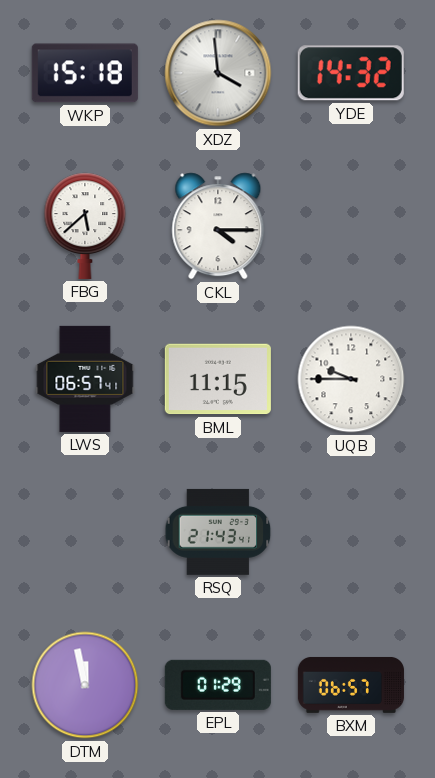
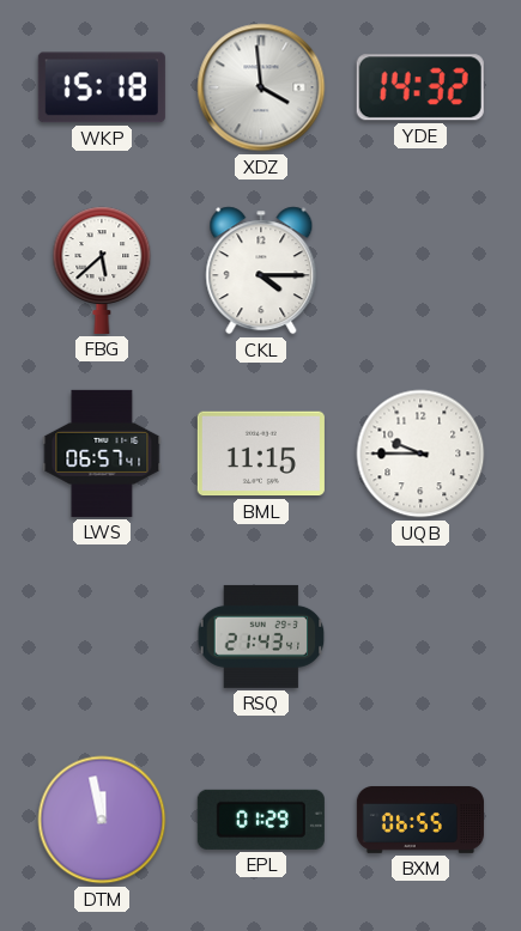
BXM: 06:57 -> 06:55 (420, 820)
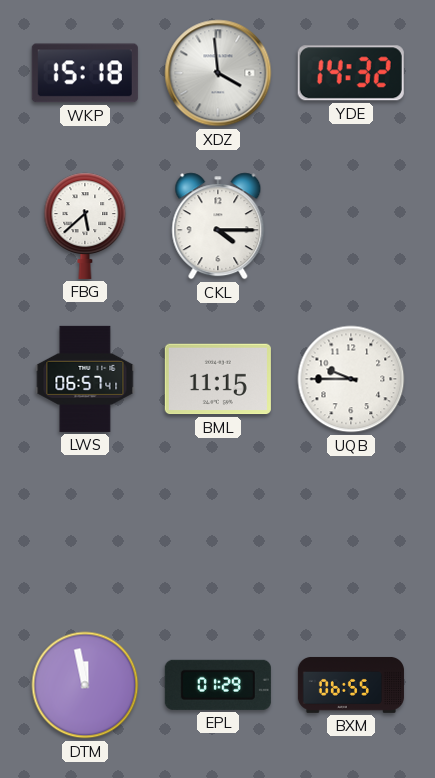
RSQ: 21:43 -> none (261, 637)
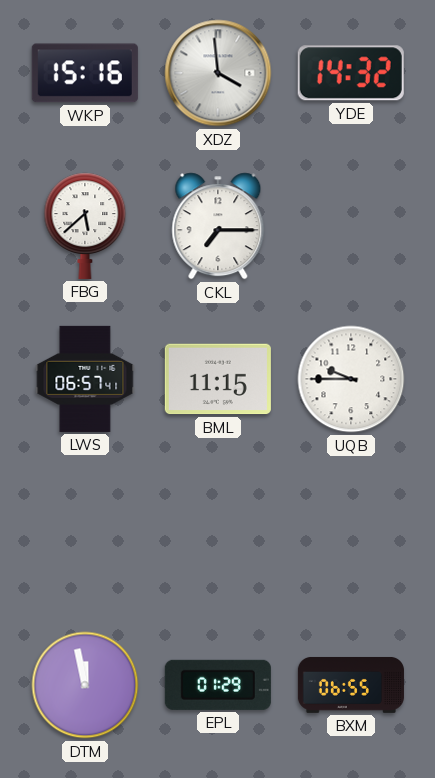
WKP: 15:18 -> 15:16 (85, 73)
CKL: 4:15 -> 7:15 (218, 226)
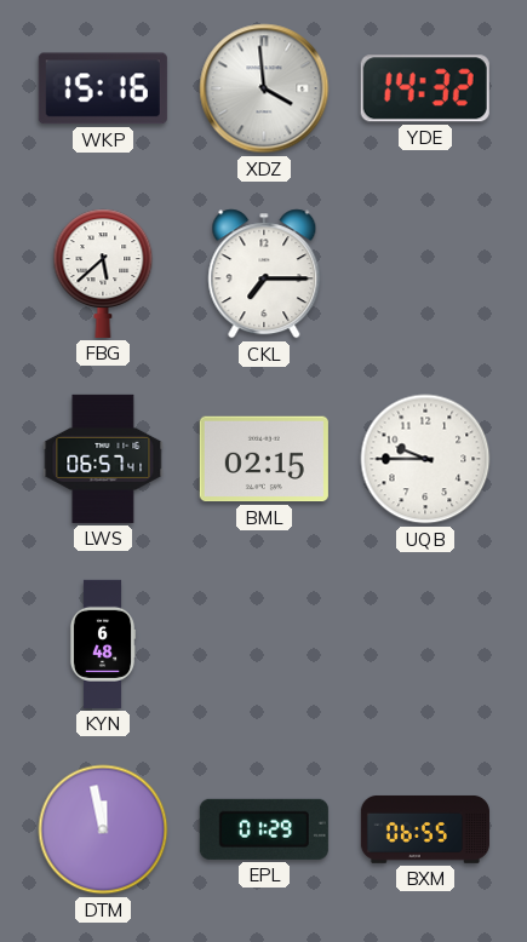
BML: 11:15 -> 02:15 (264, 459)
KYN: none -> 6:48 (103, 644)
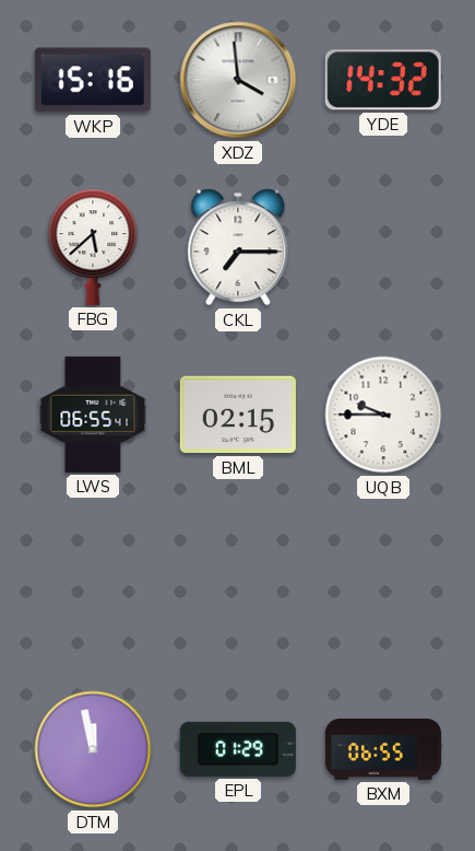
LWS: 06:57 -> 06:55 (93, 415)
KYN: 6:48 -> none (103, 644)
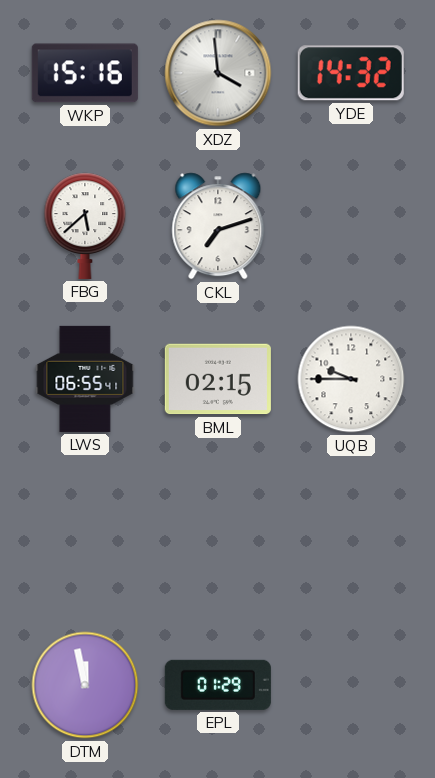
CKL: 7:15 -> 7:12 (218, 226)
BXM: 06:55 -> none (383, 749)
